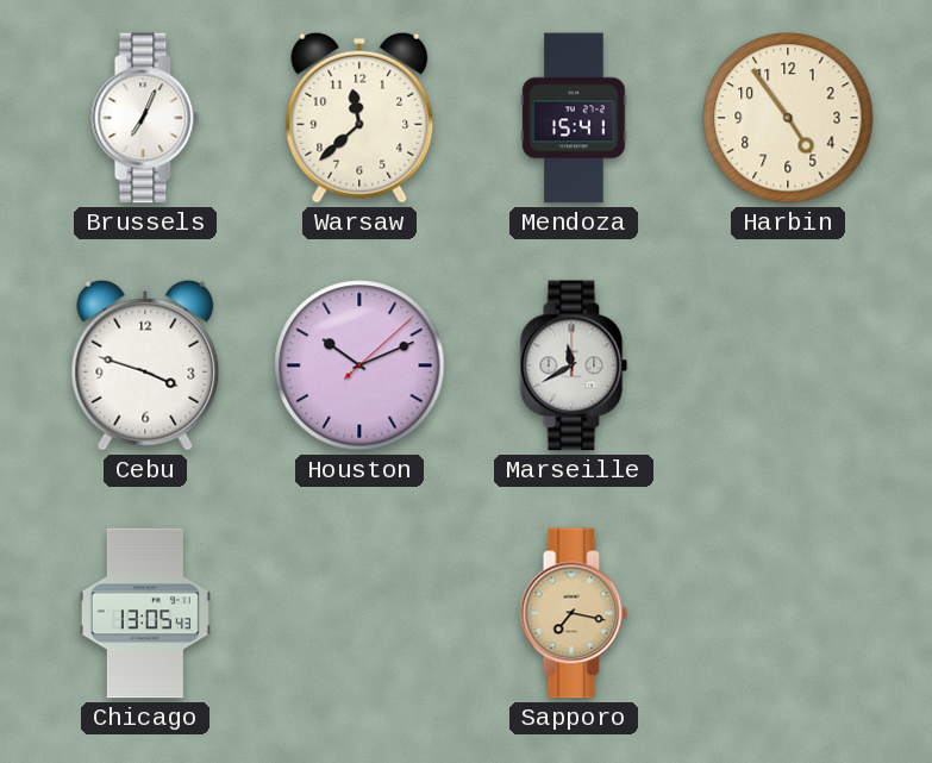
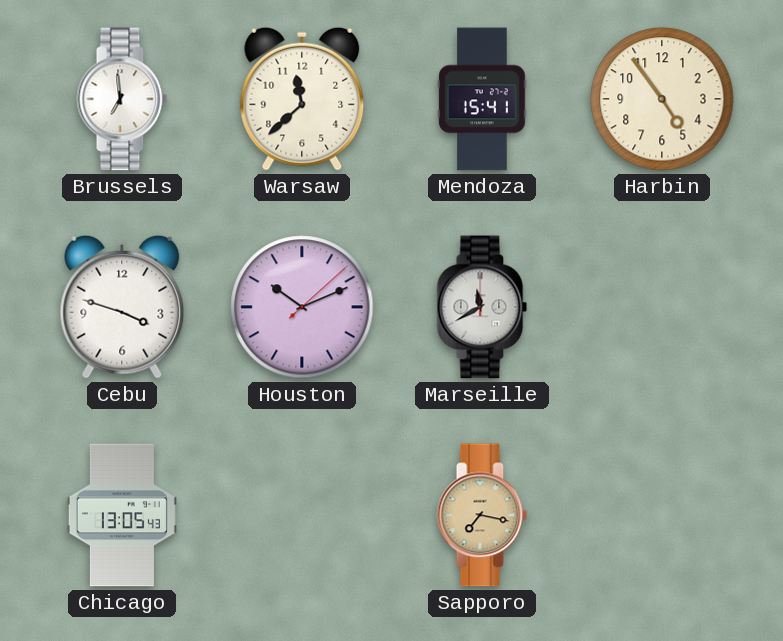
Brussels: 7:04 -> 6:59 (122, 99)
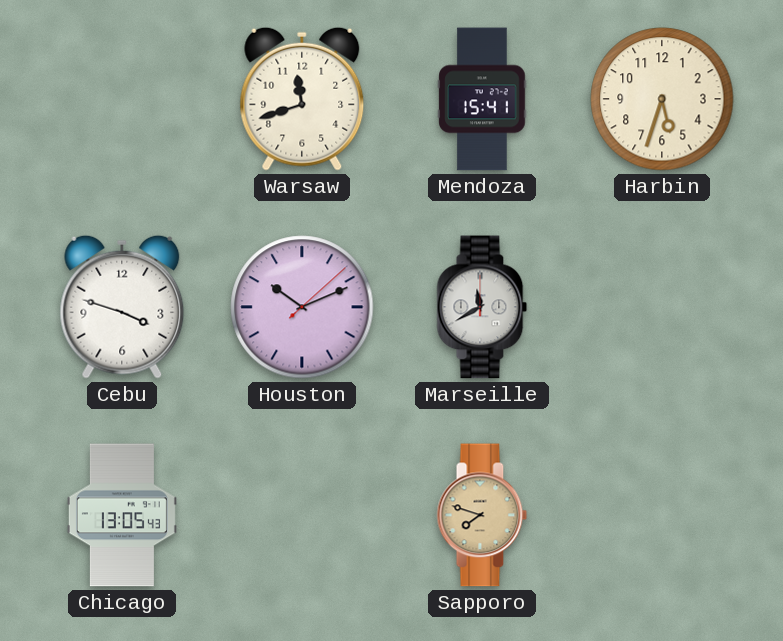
Brussels: 6:59 -> none (122, 99)
Warsaw: 11:38 -> 11:42 (302, 99)
Harbin: 4:54 -> 5:33 (662, 99)
Sapporo: 7:17 -> 7:48 (482, 515)
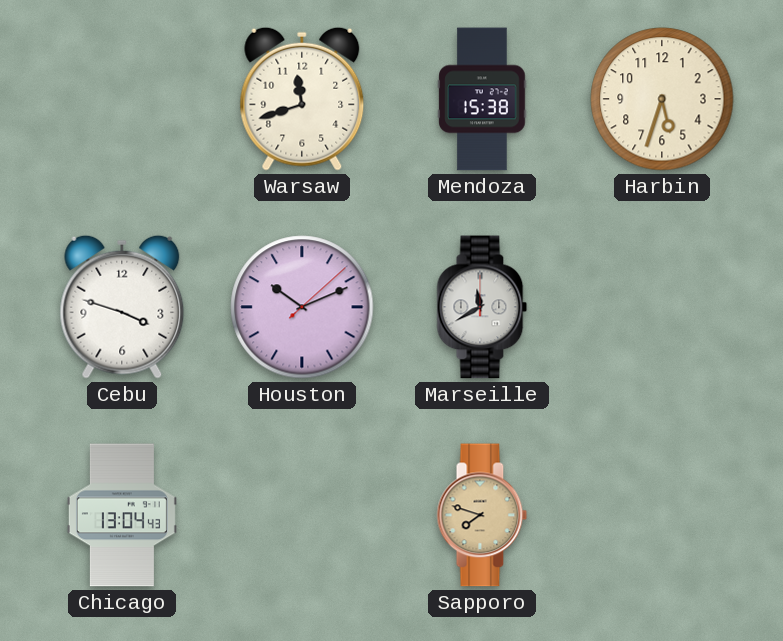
Mendoza: 15:41 -> 15:38 (482, 99)
Chicago: 13:05 -> 13:04 (122, 515)
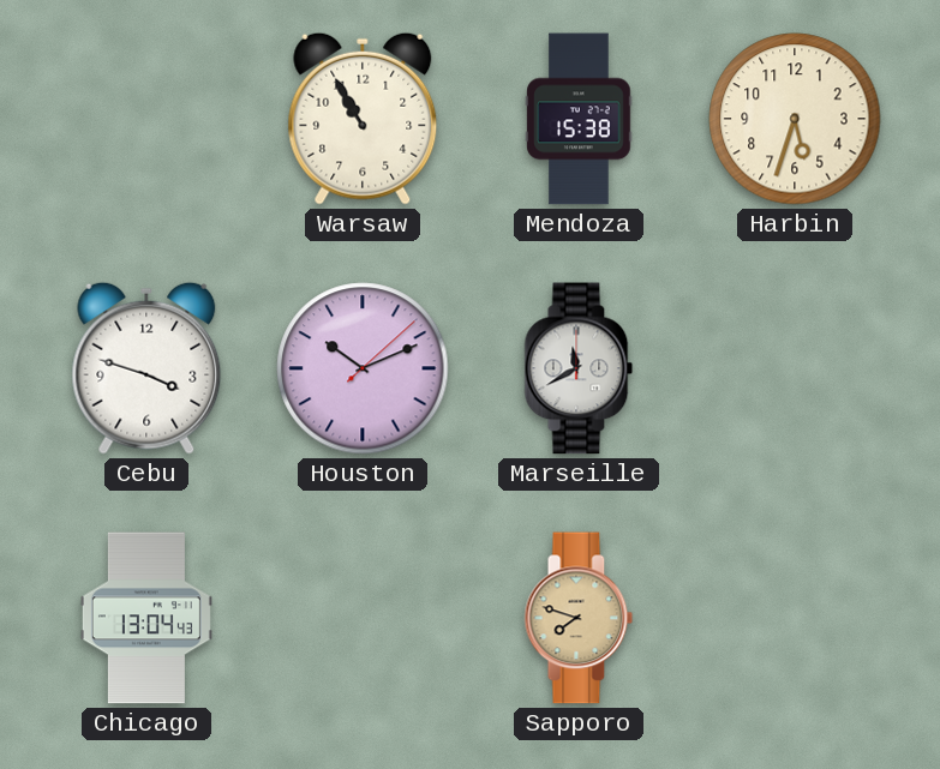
Warsaw: 11:42 -> 10:55 (363, 119)
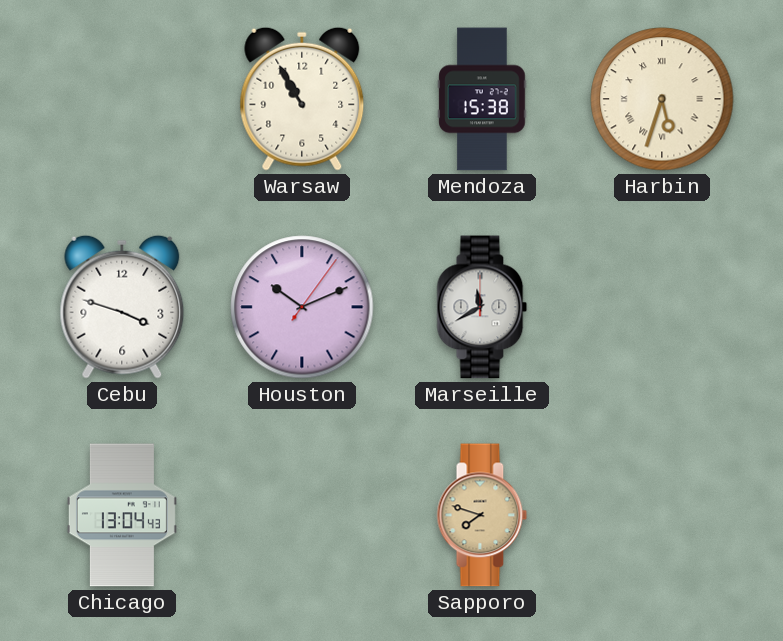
Harbin numerals: Arabic -> Roman (662, 99)
Houston: 10:11:08 -> 10:11:06 (302, 307)
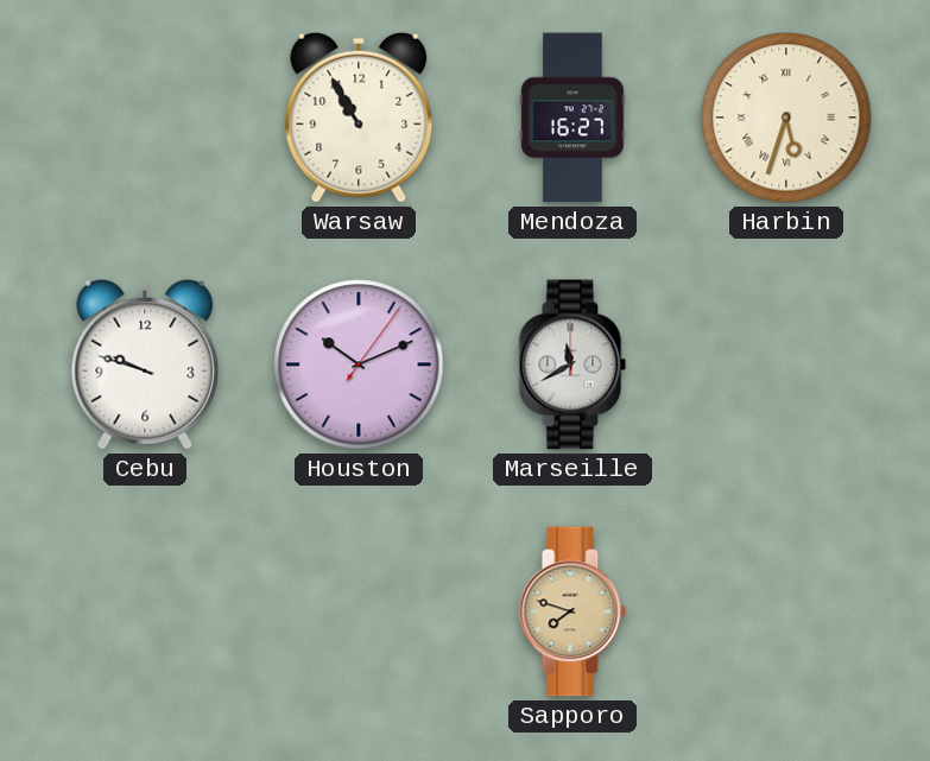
Mendoza: 15:38 -> 16:27 (572, 118)
Cebu: 3:48 -> 9:48 (145, 364)
Chicago: 13:04 -> none (122, 515)
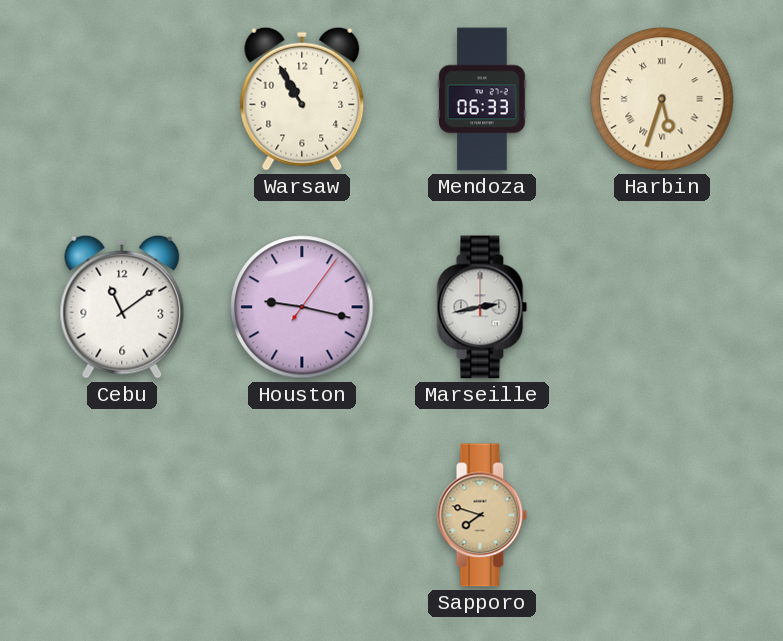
Mendoza: 16:27 -> 06:33 (482, 99)
Cebu: 9:48 -> 11:09 (122, 307)
Houston: 10:11 -> 9:17 (302, 307)
Marseille: 11:40 -> 2:43 (482, 307)
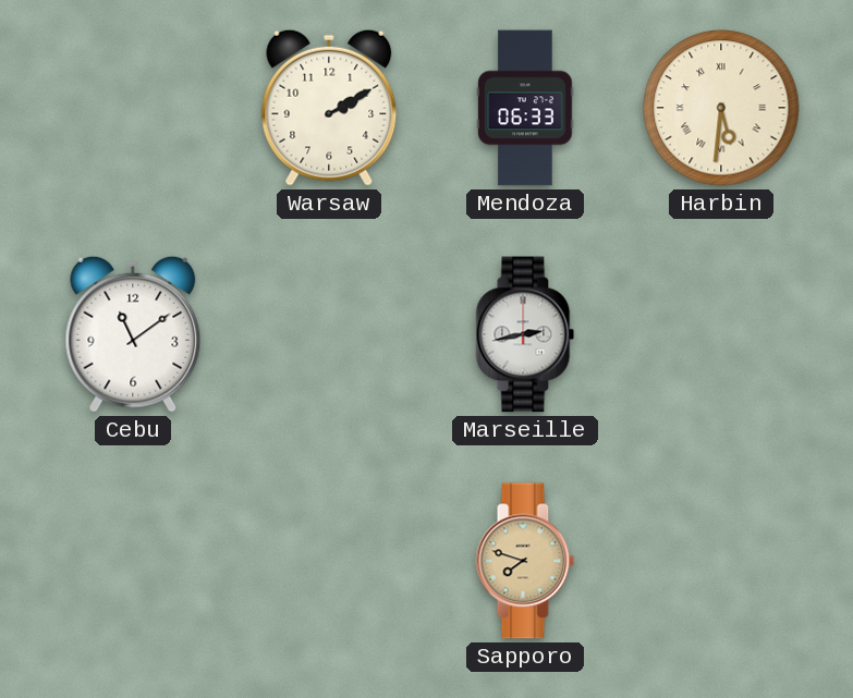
Warsaw: 10:55 -> 2:10 (329, 108)
Harbin: 5:33 -> 5:31 (721, 108)
Houston: 9:17 -> none (302, 307)
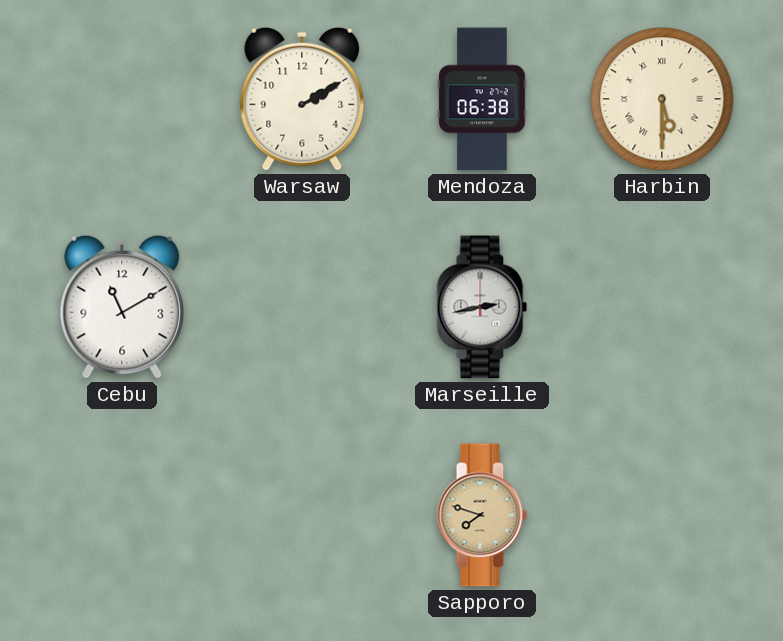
Mendoza: 06:33 -> 06:38 (482, 99)
Harbin: 5:31 -> 5:30 (662, 99)
Cebu: 11:09 -> 11:10 (122, 307)
